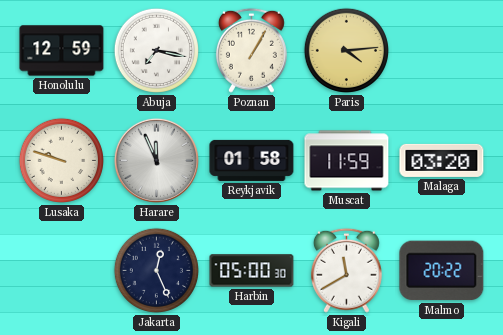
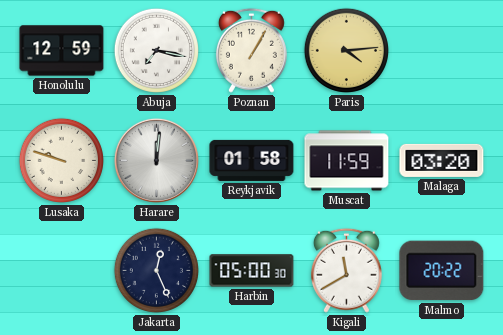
Harare: 11:56 -> 12:01 (156, 160)
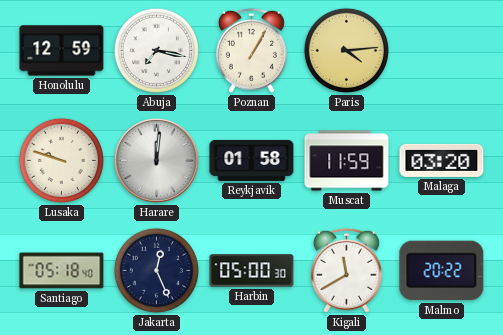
Santiago: none -> 05:18 (62, 271)
